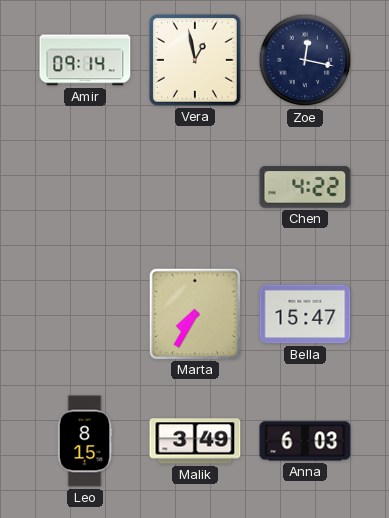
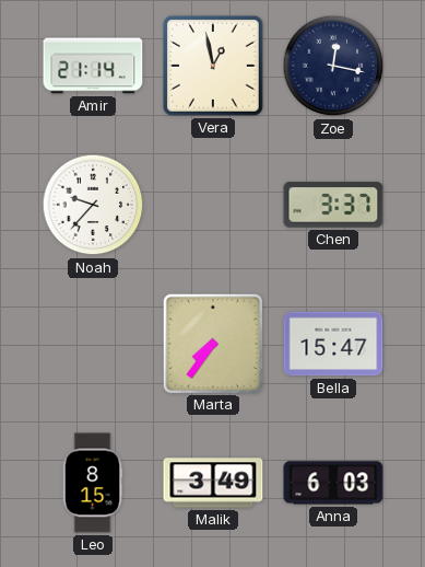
Amir: 09:14 -> 21:14 (93, 66)
Noah: none -> 9:37 (93, 205)
Chen: 4:22 -> 3:37 (333, 205)
Marta: 7:35 -> 7:36 (212, 343)
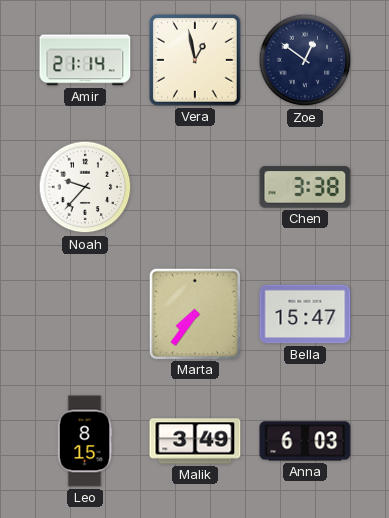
Zoe: 12:17 -> 12:51 (305, 60)
Chen: 3:37 -> 3:38 (305, 187)
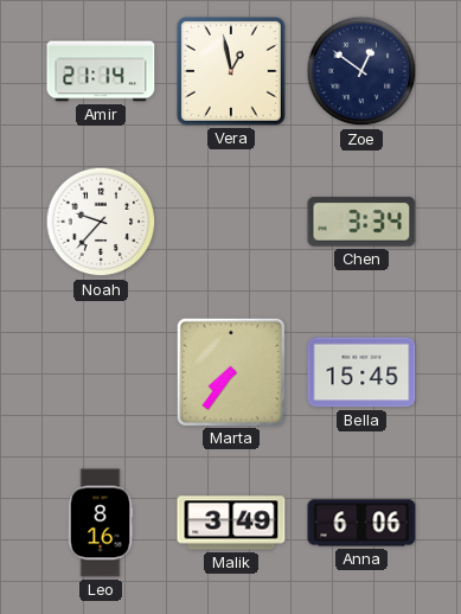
Chen: 3:38 -> 3:34 (361, 222)
Bella: 15:47 -> 15:45 (361, 372)
Leo: 8:15 -> 8:16 (101, 523)
Anna: 6:03 -> 6:06 (361, 523)
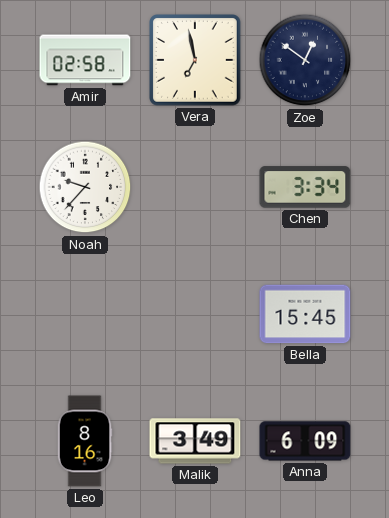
Amir: 21:14 -> 02:58 (85, 60)
Vera: 12:58 -> 6:58 (196, 61)
Marta: 7:36 -> none (230, 371)
Anna: 6:06 -> 6:09 (305, 441)
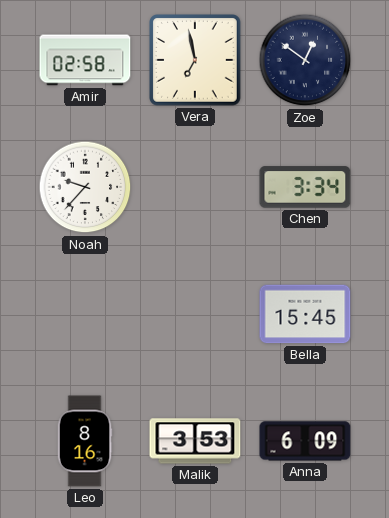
Malik: 3:49 -> 3:53 (195, 441)
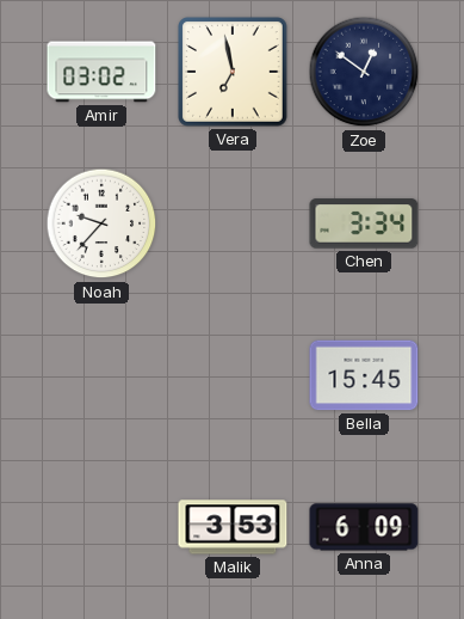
Amir: 02:58 -> 03:02 (101, 72)
Leo: 8:16 -> none (85, 441)
